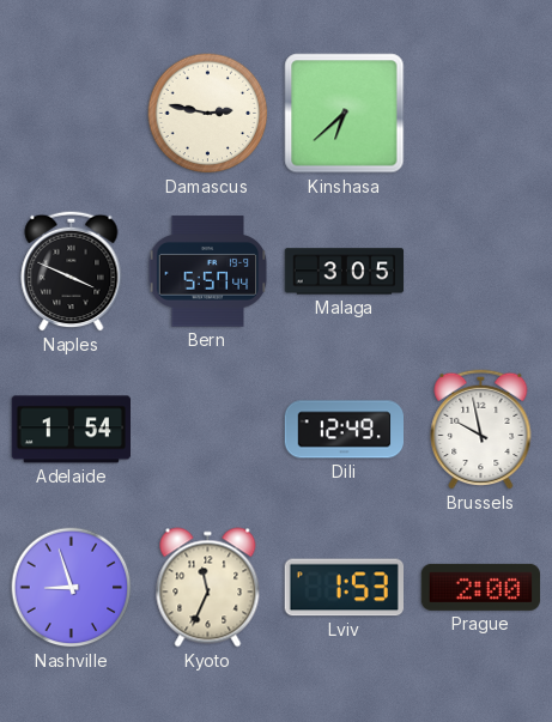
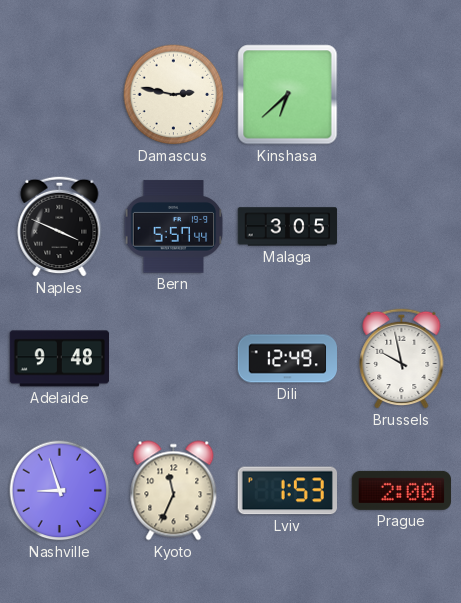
Adelaide: 1:54 -> 9:48 (59, 359)
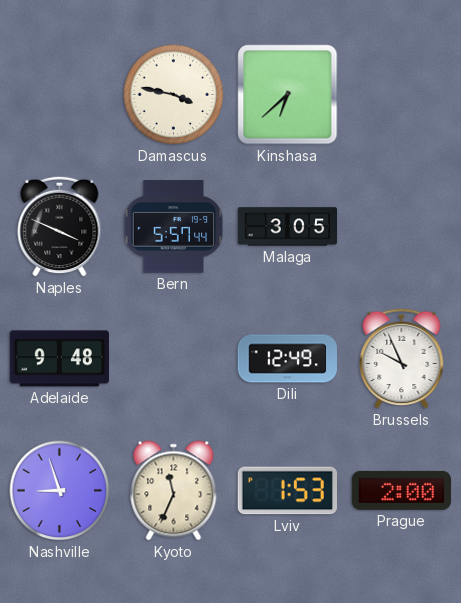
Damascus: 2:47 -> 3:47 (174, 95)
Brussels: 9:58 -> 9:56 (402, 358)
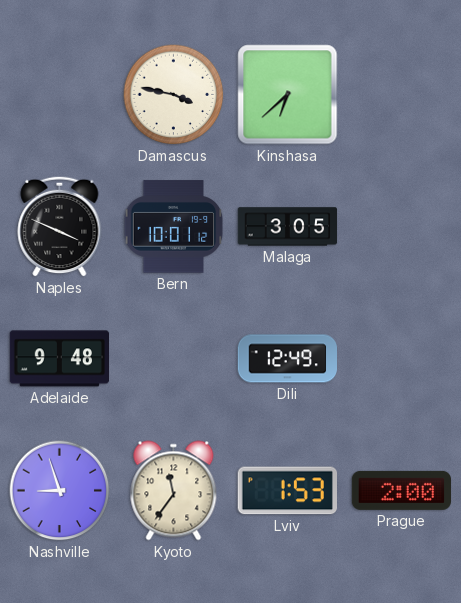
Bern: 5:57 -> 10:01 (174, 227)
Brussels: 9:56 -> none (402, 358)
Kyoto: 11:34 -> 11:36 (174, 491)
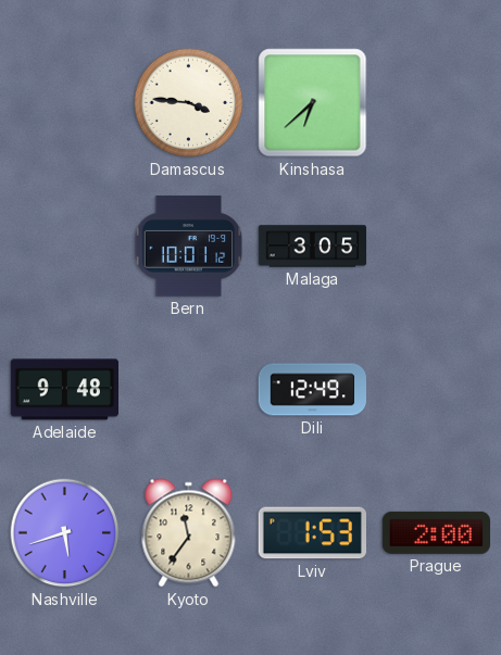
Damascus: 3:47 -> 3:46 (189, 103)
Naples: 3:49 -> none (60, 226)
Nashville: 8:57 -> 5:42 (65, 533)
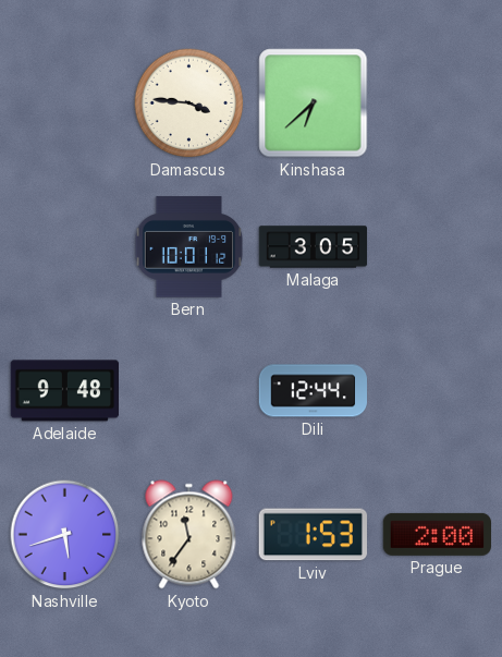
Dili: 12:49 -> 12:44 (314, 391)
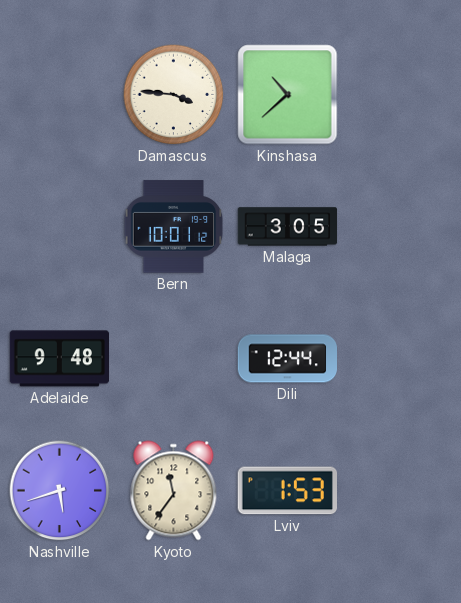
Kinshasa: 6:38 -> 10:38 (288, 95)
Prague: 2:00 -> none (438, 534)
